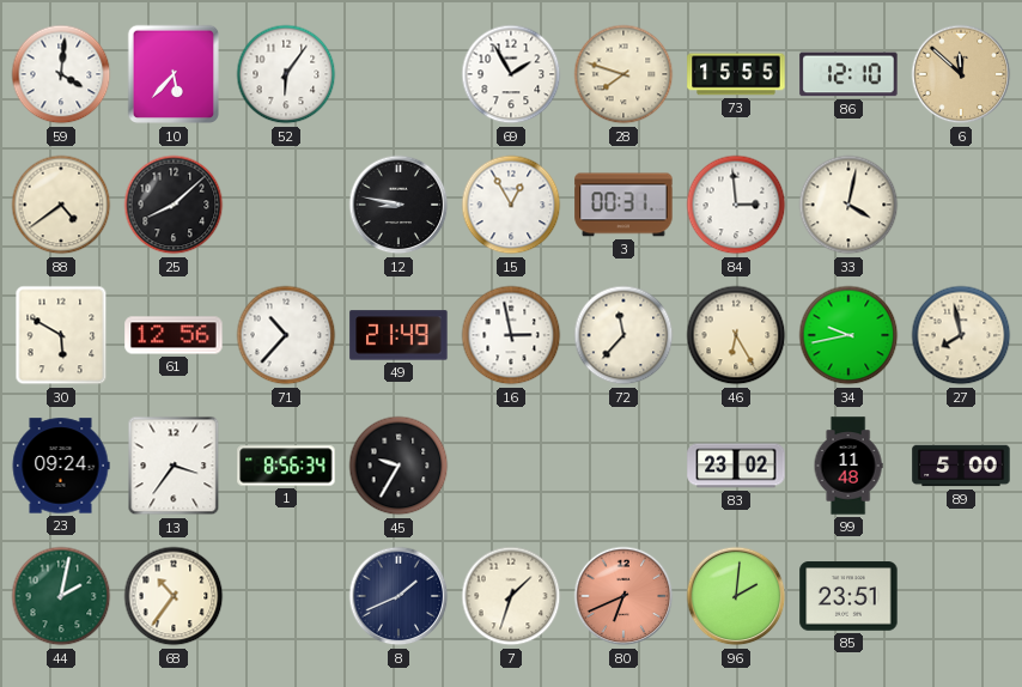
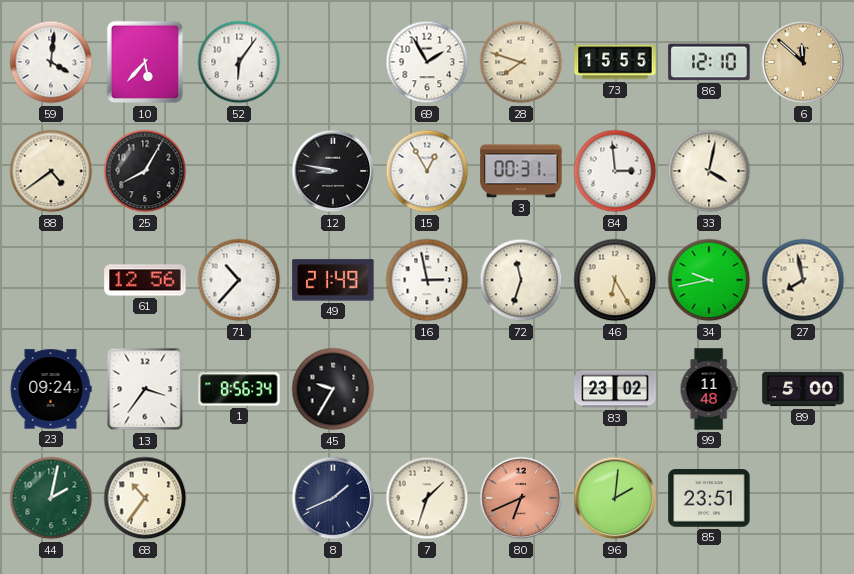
25: 8:08 -> 8:05 (145, 171)
30: 5:50 -> none (61, 335)
72: 11:37 -> 11:33 (521, 280)
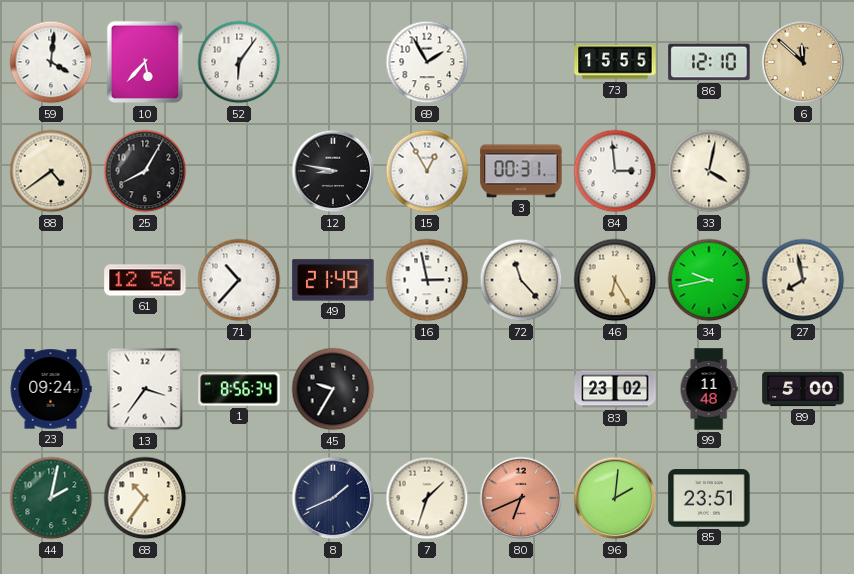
28: 7:48 -> none (521, 62)
72: 11:33 -> 11:23 (521, 280)
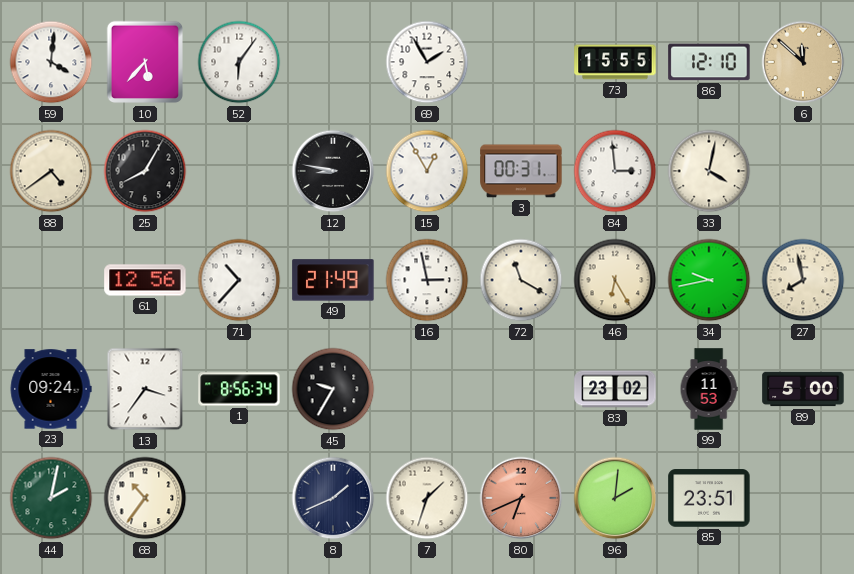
72: 11:23 -> 11:20 (521, 280)
99: 11:48 -> 11:53 (709, 389)
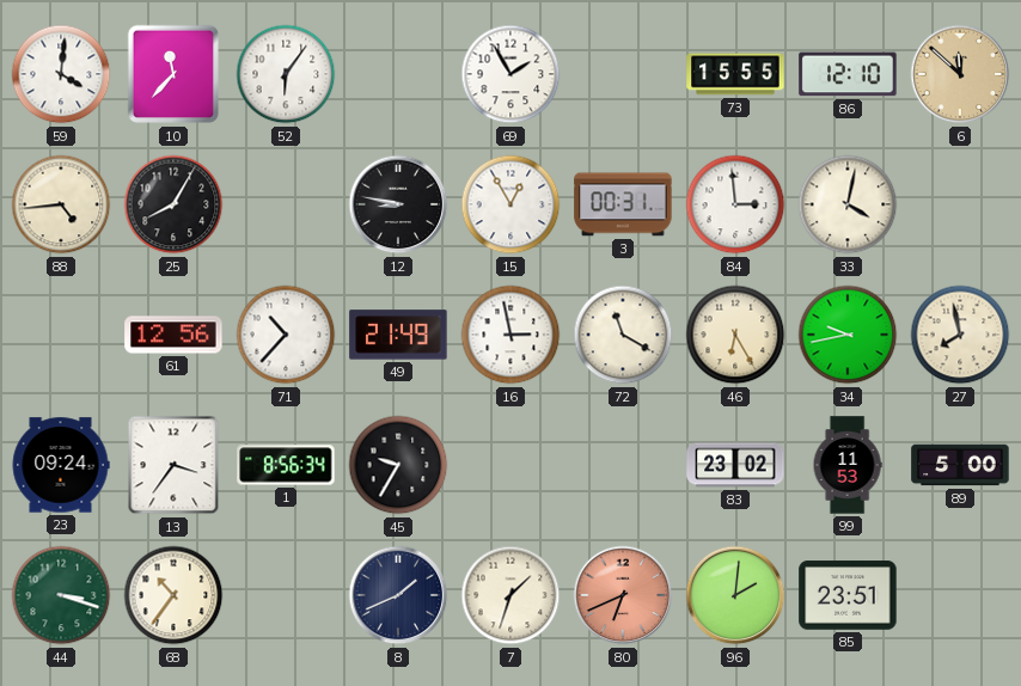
10: 5:37 -> 11:37 (172, 74)
88: 4:39 -> 4:44 (61, 204)
44: 2:02 -> 3:18 (61, 595)
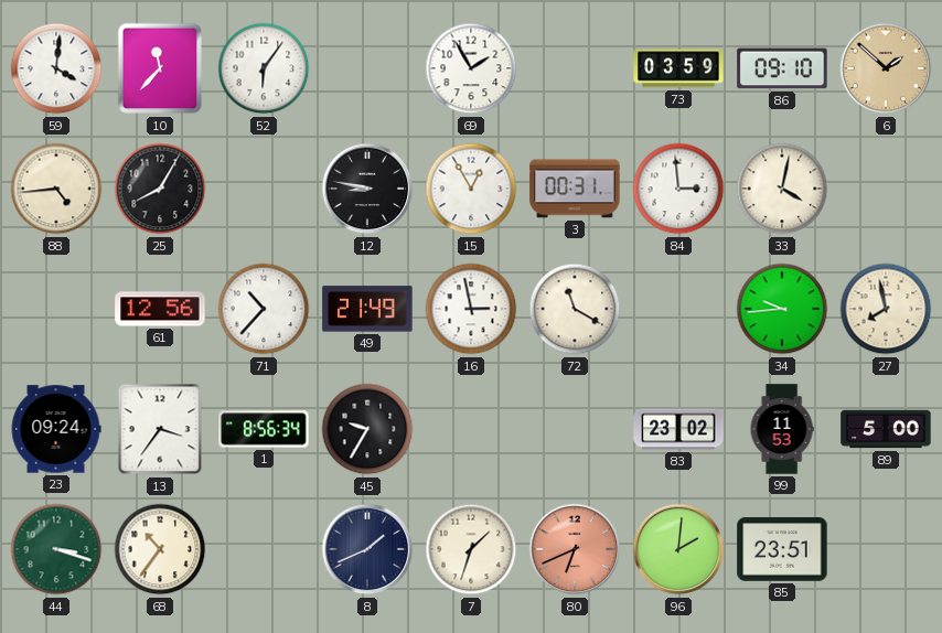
73: 15:55 -> 03:59 (678, 68)
86: 12:10 -> 09:10 (782, 68)
6: 11:52 -> 1:52 (886, 68)
46: 6:25 -> none (735, 335)
34: 9:43 -> 9:44 (782, 309)
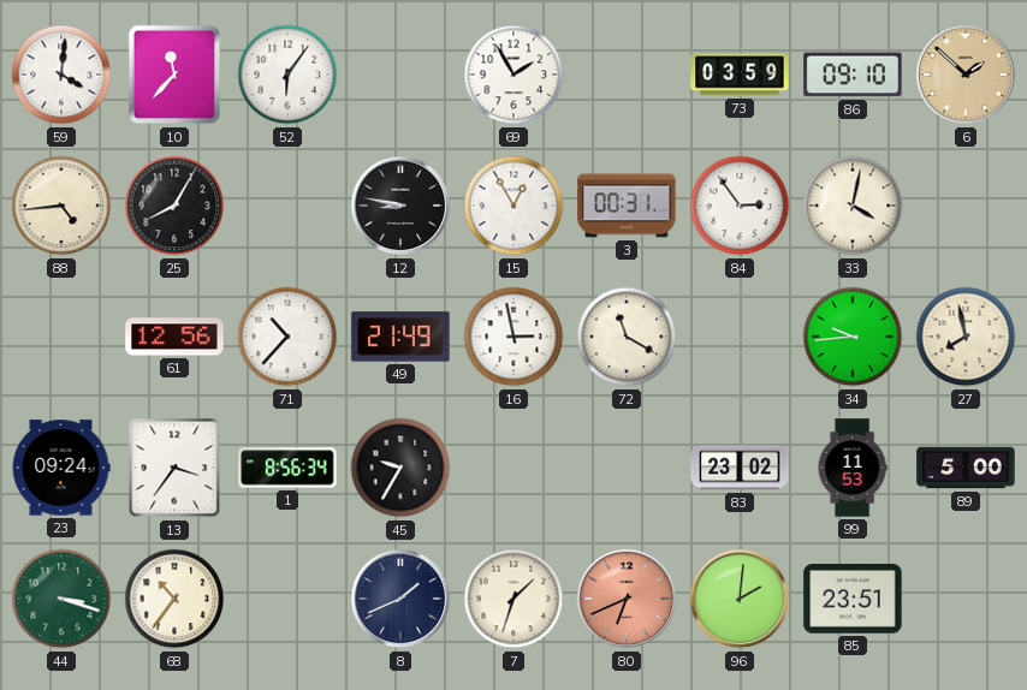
84: 2:59 -> 2:54 (740, 206)
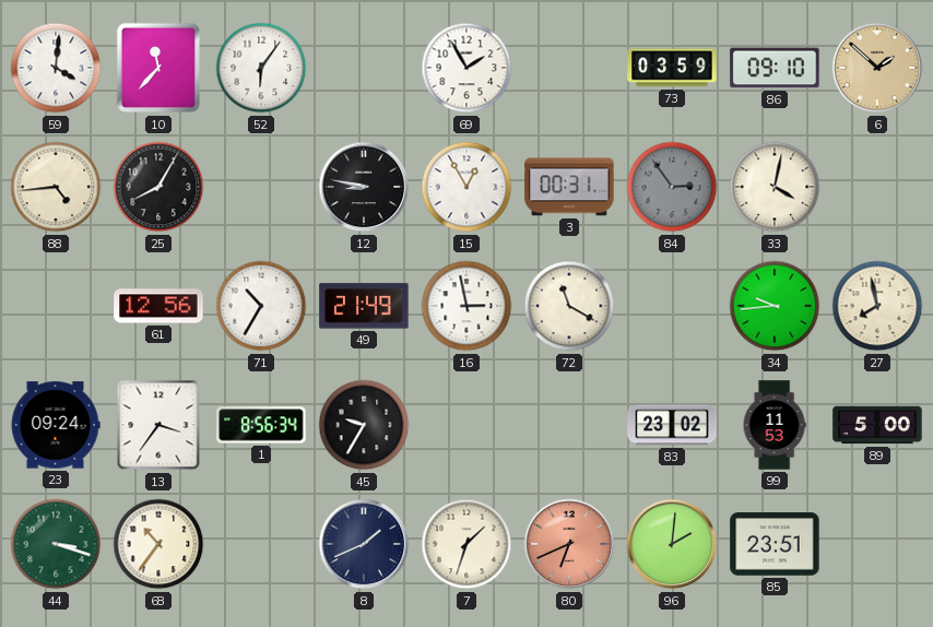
84 dial: white -> grey (672, 187)
71: 10:37 -> 10:35 (261, 306)
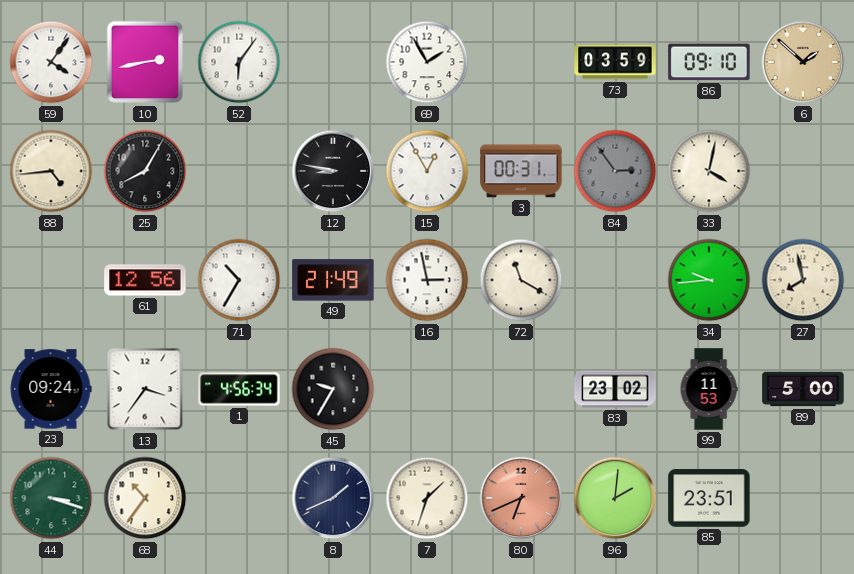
59: 4:01 -> 4:06 (51, 62)
10: 11:37 -> 2:43 (144, 62)
1: 8:56 -> 4:56 (239, 389)
